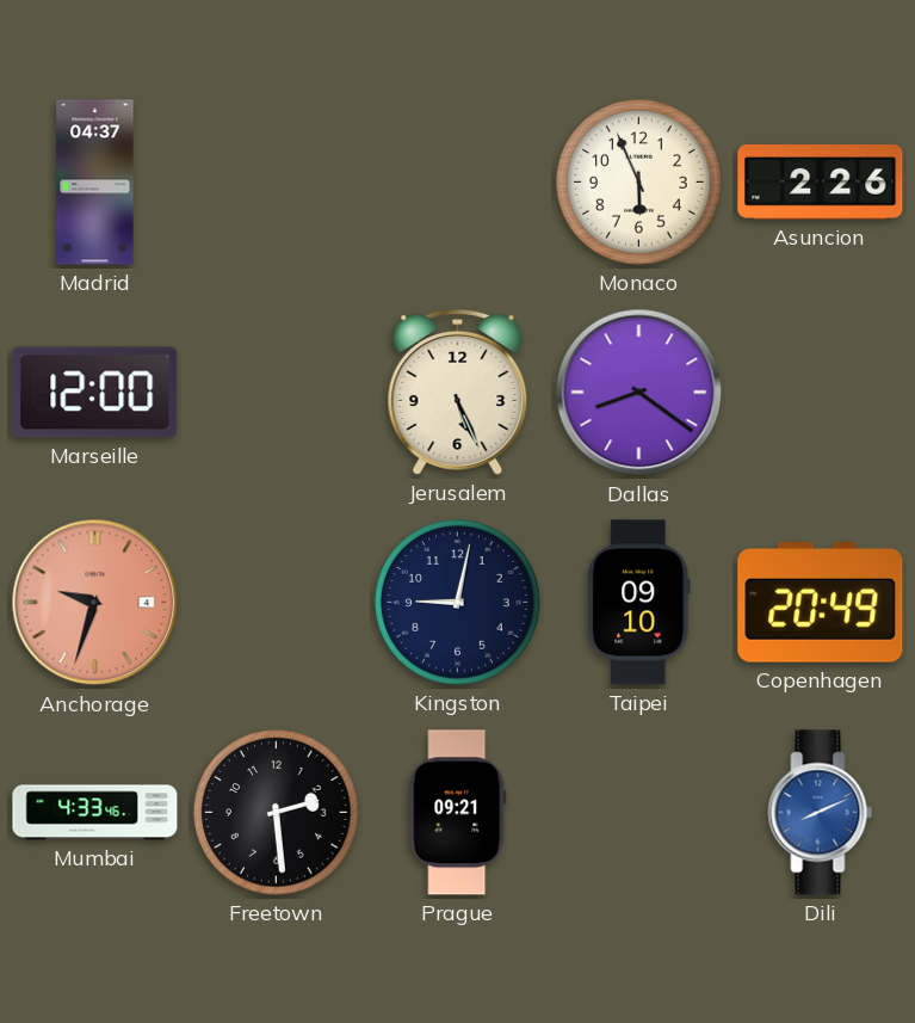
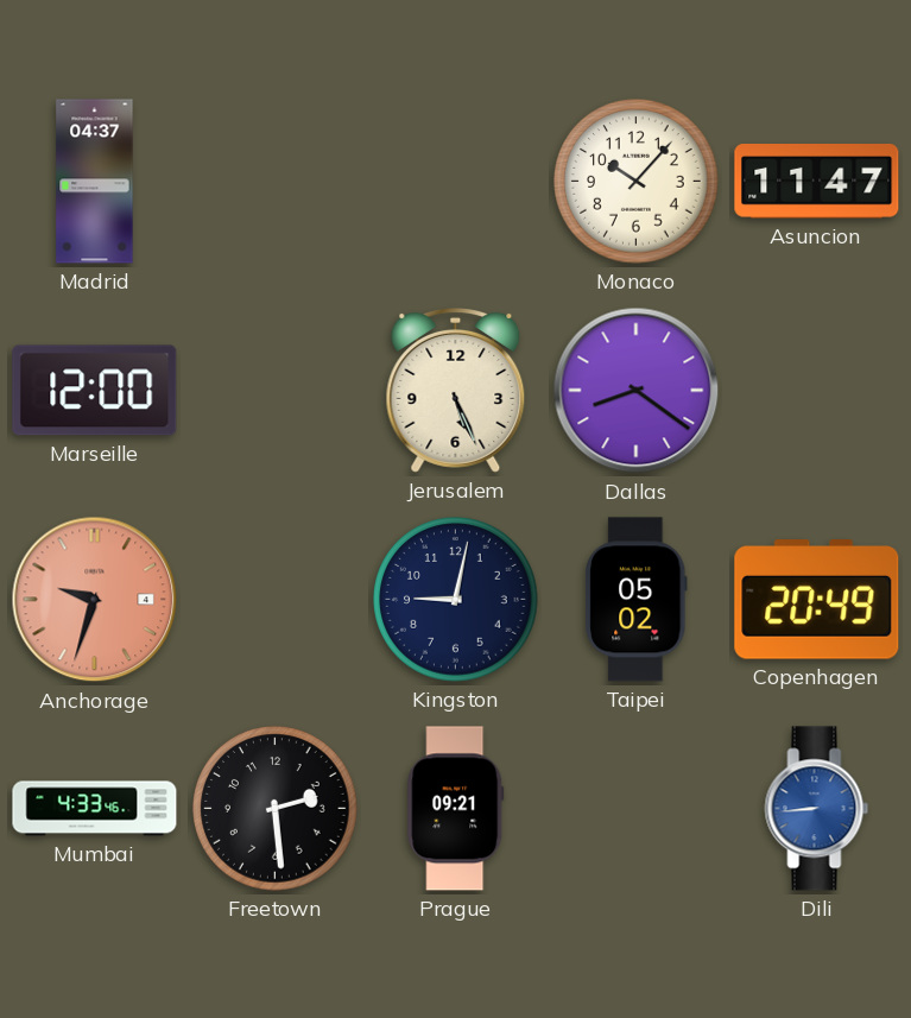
Monaco: 5:56 -> 10:07 (637, 182)
Asuncion: 2:26 -> 11:47 (817, 182)
Taipei: 09:10 -> 05:02 (637, 600)
Dili: 8:11 -> 8:44 (817, 809)
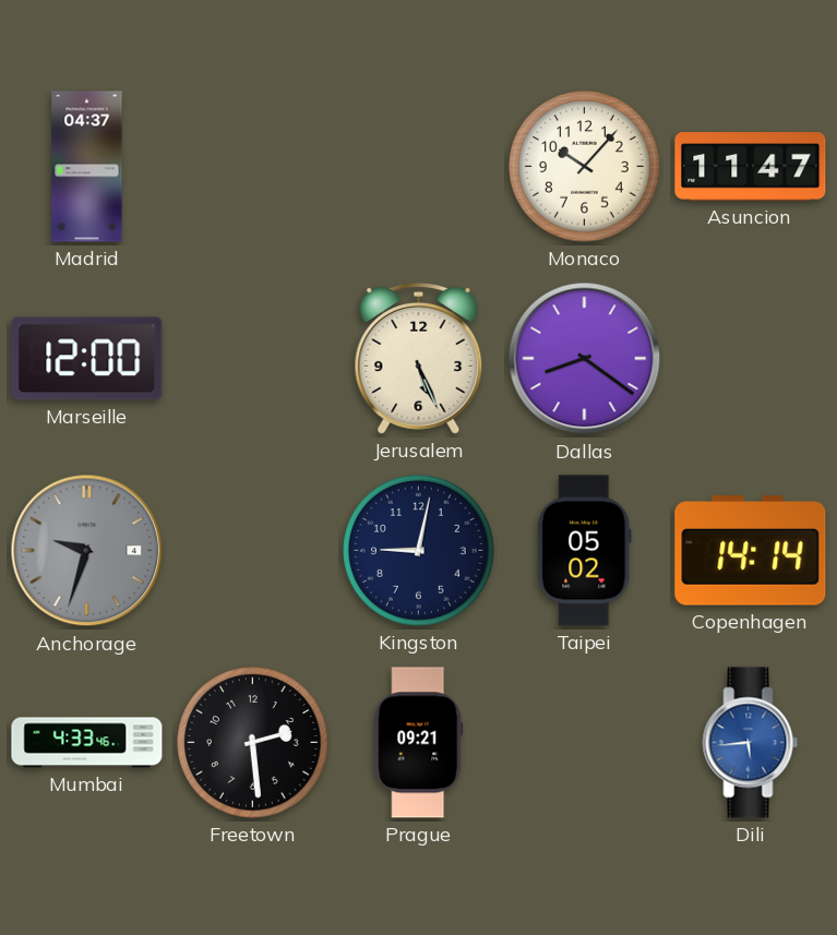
Anchorage dial: salmon -> grey (87, 551)
Copenhagen: 20:49 -> 14:14 (751, 551)
Dili: 8:44 -> 5:44 (751, 743)
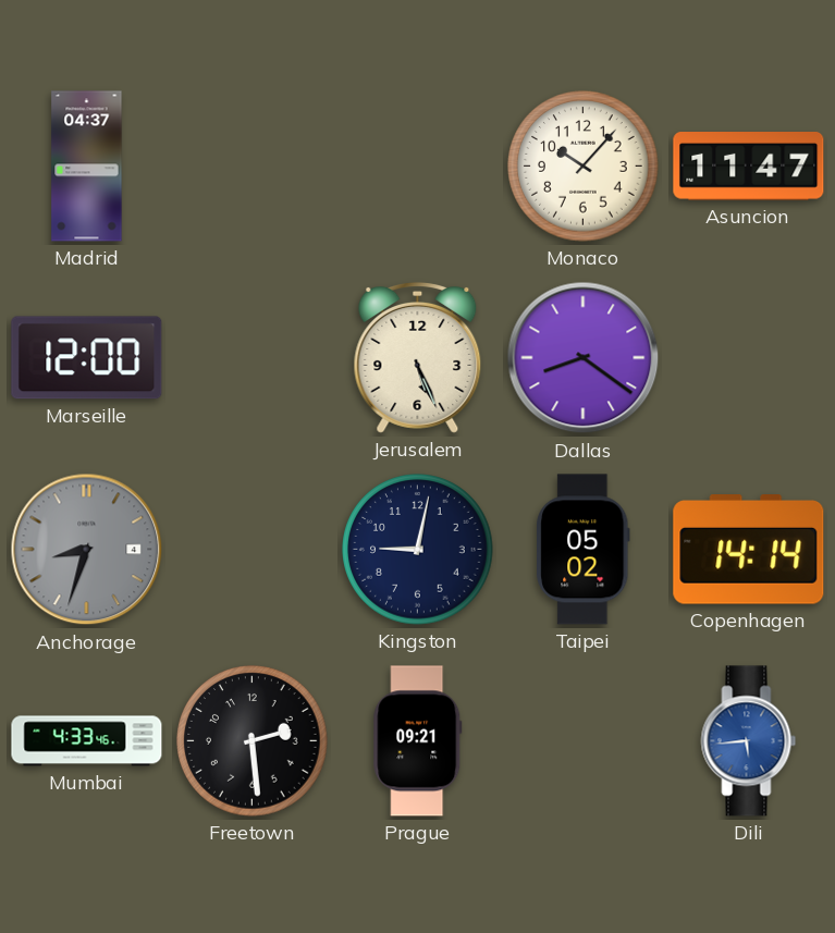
Anchorage: 9:33 -> 8:33 (87, 550)
